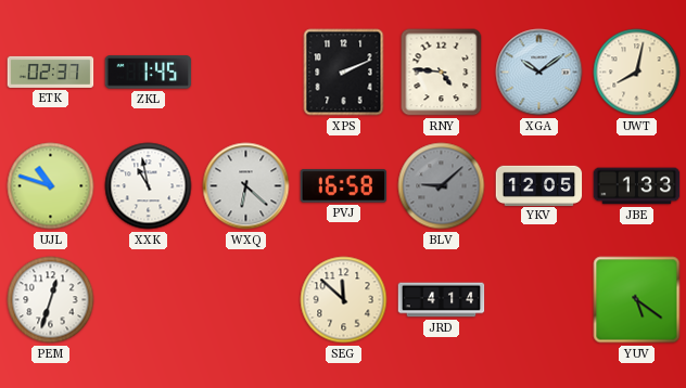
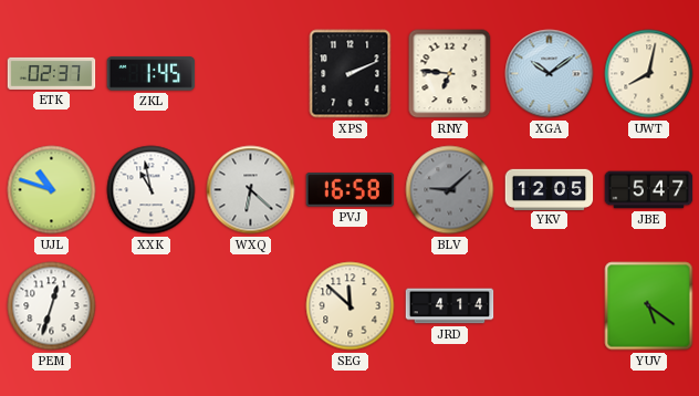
RNY: 4:46 -> 6:46 (450, 74)
JBE: 1:33 -> 5:47 (649, 190)
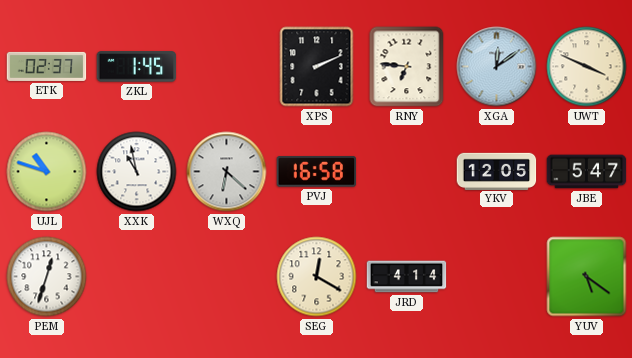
XGA: 10:09 -> 12:09 (497, 67)
UWT: 8:02 -> 3:49 (587, 67)
BLV: 9:08 -> none (450, 190)
SEG: 11:52 -> 12:20 (317, 277)
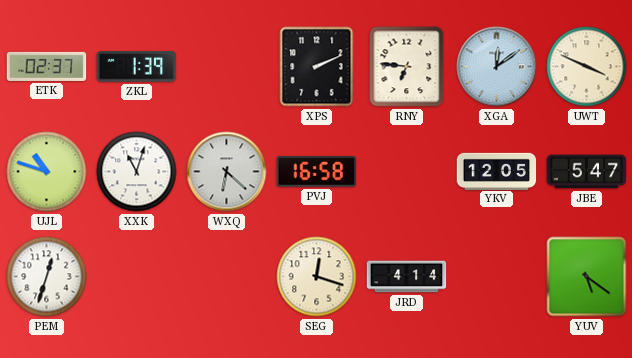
ZKL: 1:45 -> 1:39 (137, 67)
XXK: 10:58 -> 11:03 (137, 172)
SEG: 12:20 -> 12:18 (317, 277)
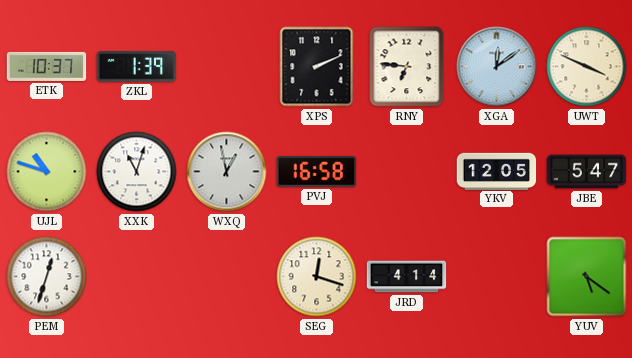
ETK: 02:37 -> 10:37 (47, 66)
WXQ: 6:22 -> 12:58 (227, 172)
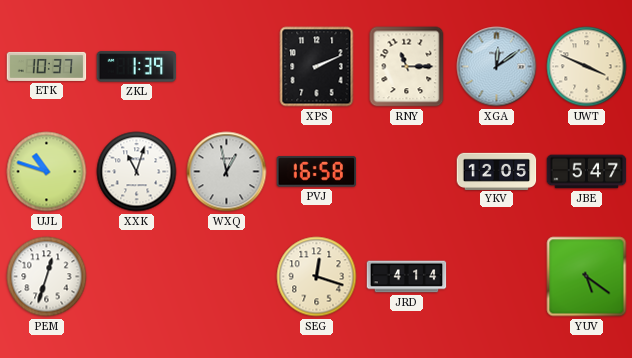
RNY: 6:46 -> 11:15 (407, 67)
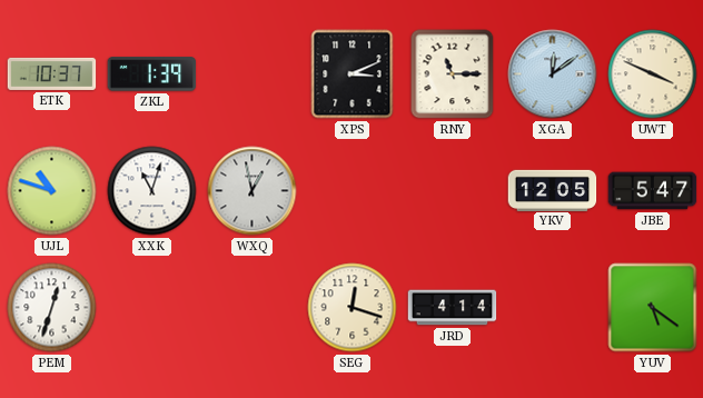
XPS: 2:11 -> 3:11 (353, 74)
PVJ: 16:58 -> none (317, 172)
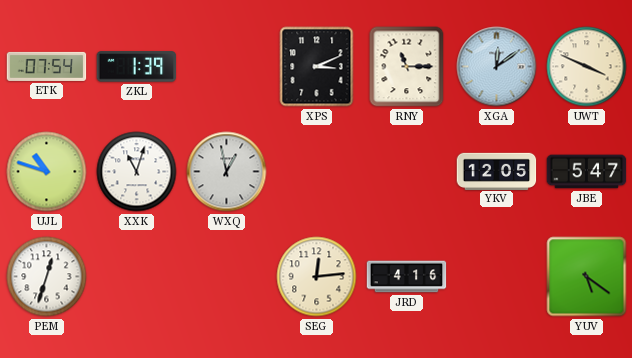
ETK: 10:37 -> 07:54 (47, 66)
SEG: 12:18 -> 12:14 (317, 277)
JRD: 4:14 -> 4:16 (407, 277)
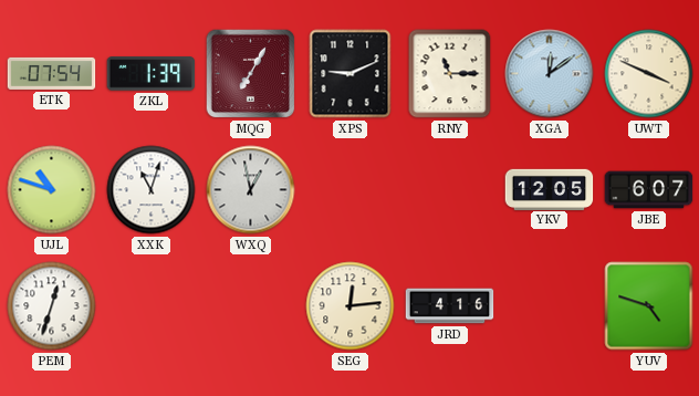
MQG: none -> 7:05 (251, 74)
XPS: 3:11 -> 9:11 (351, 74)
JBE: 5:47 -> 6:07 (649, 190)
YUV: 5:21 -> 4:48 (649, 306)
